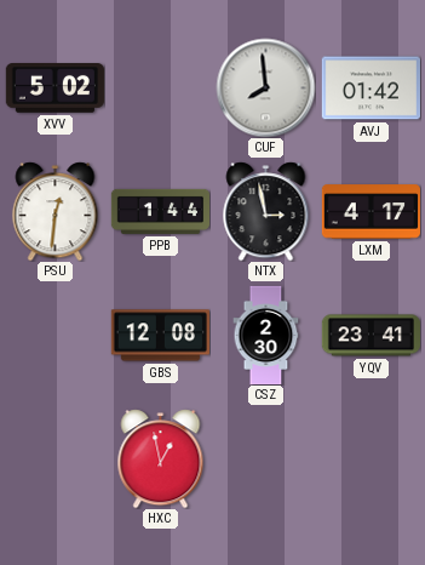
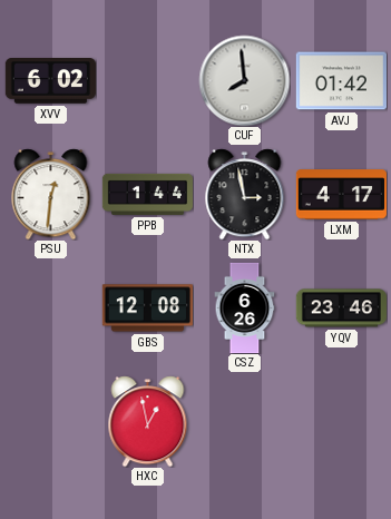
XVV: 5:02 -> 6:02 (50, 81)
CSZ: 2:30 -> 6:26 (245, 307)
YQV: 23:41 -> 23:46 (341, 309)
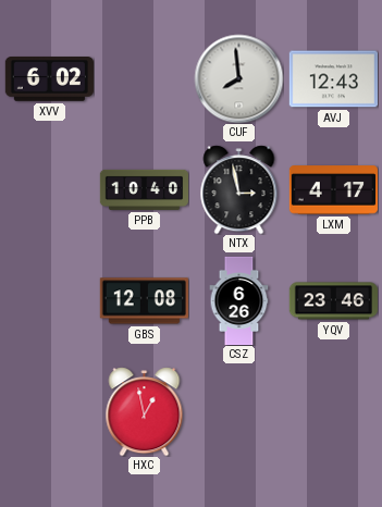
AVJ: 01:42 -> 12:43 (333, 79)
PSU: 12:31 -> none (51, 194)
PPB: 1:44 -> 10:40 (144, 189)
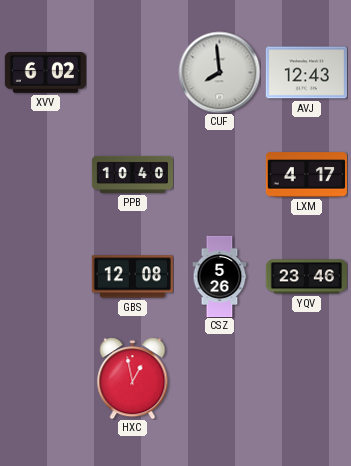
NTX: 2:58 -> none (239, 189)
CSZ: 6:26 -> 5:26 (220, 276)
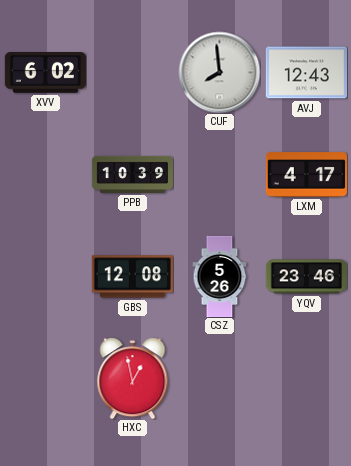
PPB: 10:40 -> 10:39 (132, 174)
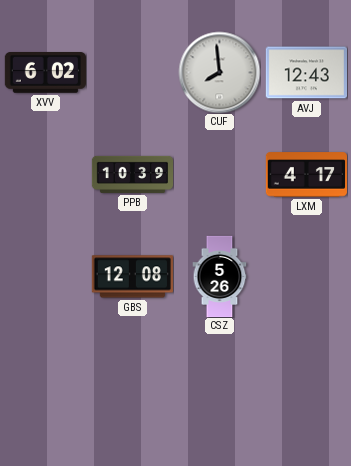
YQV: 23:46 -> none (306, 277)
HXC: 12:58 -> none (133, 378)
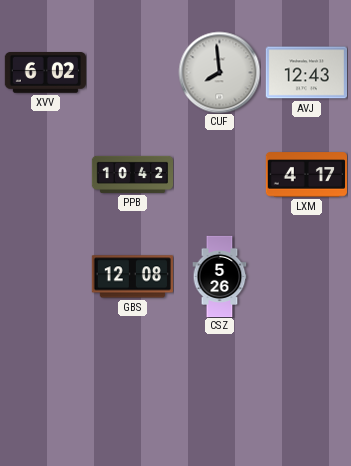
PPB: 10:39 -> 10:42 (132, 174)
